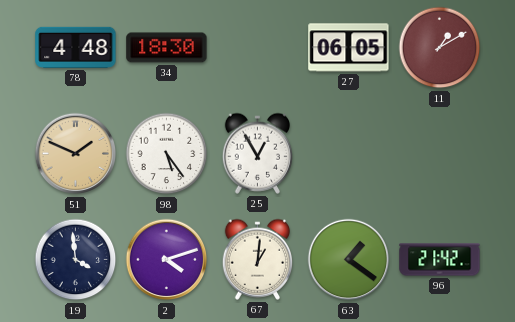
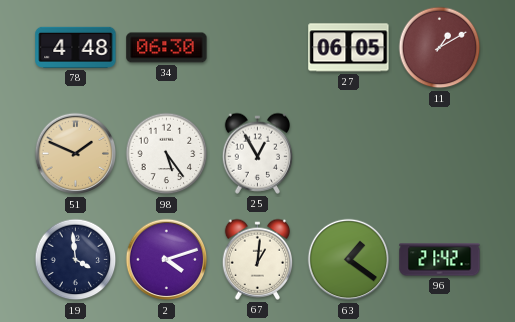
34: 18:30 -> 06:30 (167, 48)
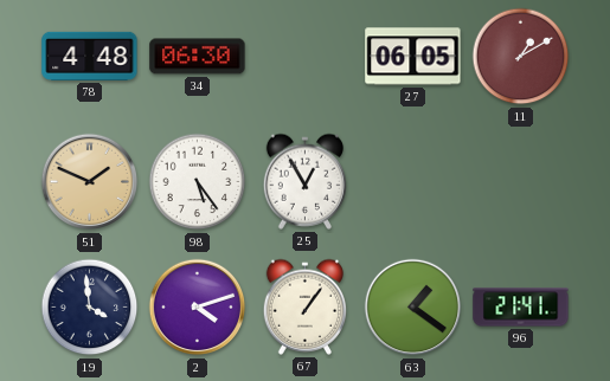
67: 1:01 -> 1:06 (304, 306)
96: 21:42 -> 21:41 (521, 308)
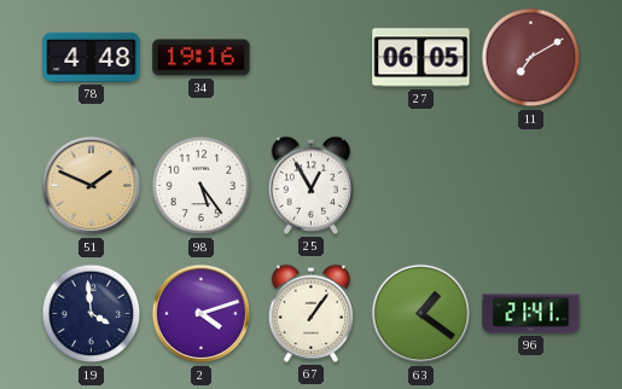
34: 06:30 -> 19:16 (202, 58)
11: 1:10 -> 7:10 (531, 58)
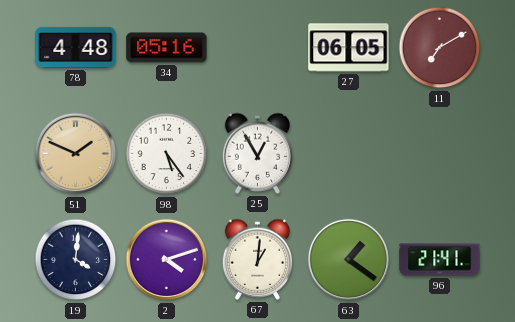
34: 19:16 -> 05:16 (167, 48)
19: 3:59 -> 4:01 (76, 260)
67: 1:06 -> 1:01 (257, 259)
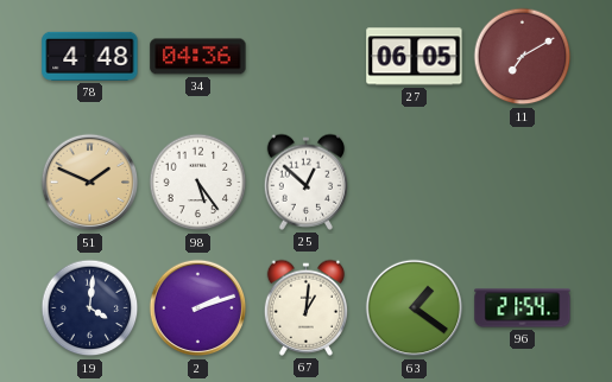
34: 05:16 -> 04:36 (198, 57)
25: 12:55 -> 12:52 (305, 182)
2: 4:12 -> 2:12 (198, 308)
96: 21:41 -> 21:54 (523, 308)
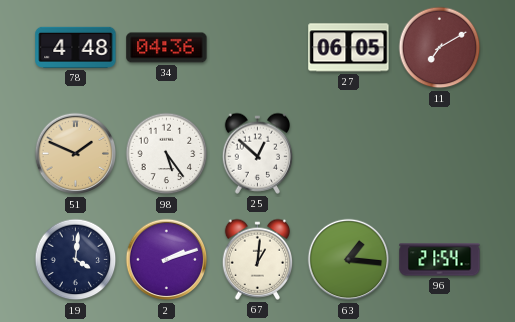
63: 1:21 -> 1:16 (349, 260)
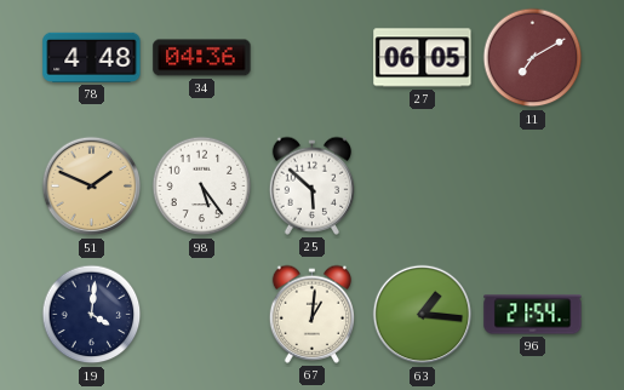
25: 12:52 -> 5:52 (311, 185)
2: 2:12 -> none (167, 260)
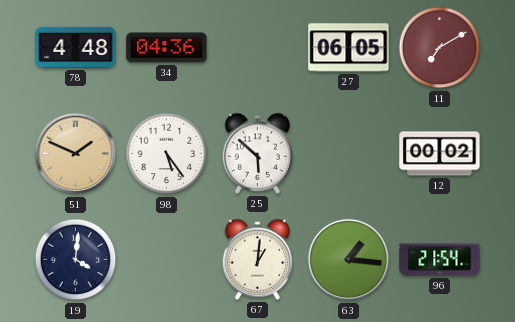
12: none -> 00:02 (440, 154)
